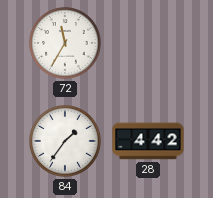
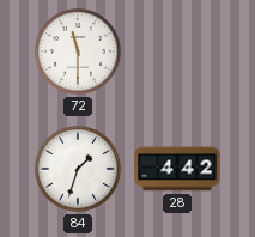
72: 11:35 -> 11:30 (79, 53)
84: 1:36 -> 1:33 (79, 170)
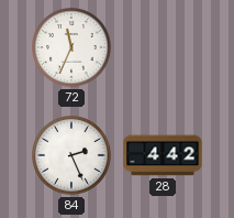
72: 11:30 -> 11:34 (73, 48)
84: 1:33 -> 2:26 (73, 156)
